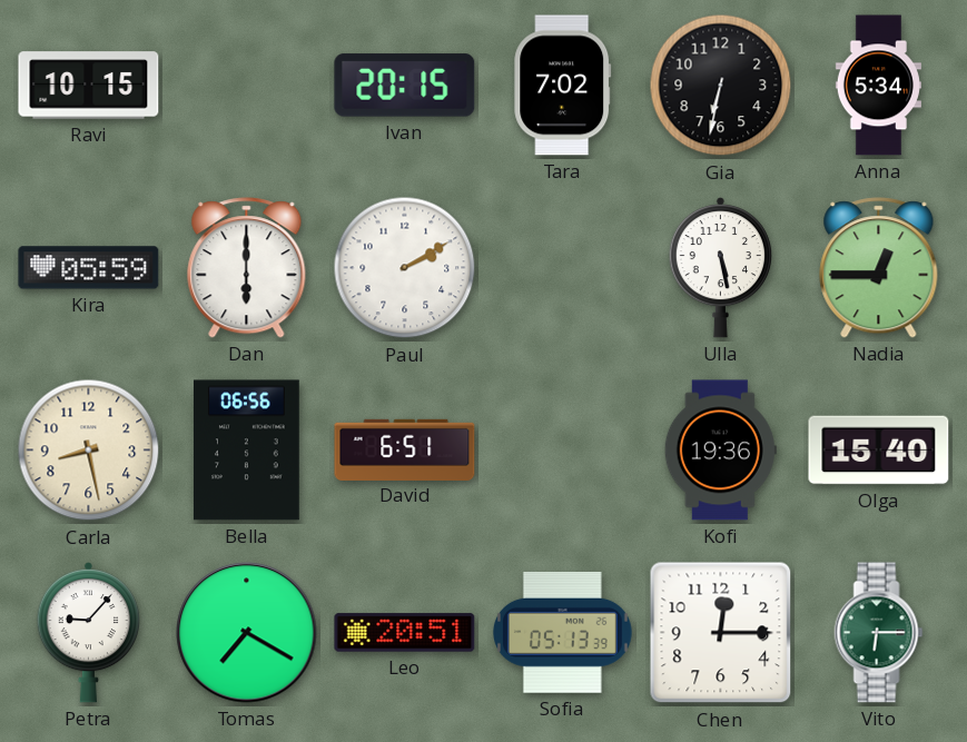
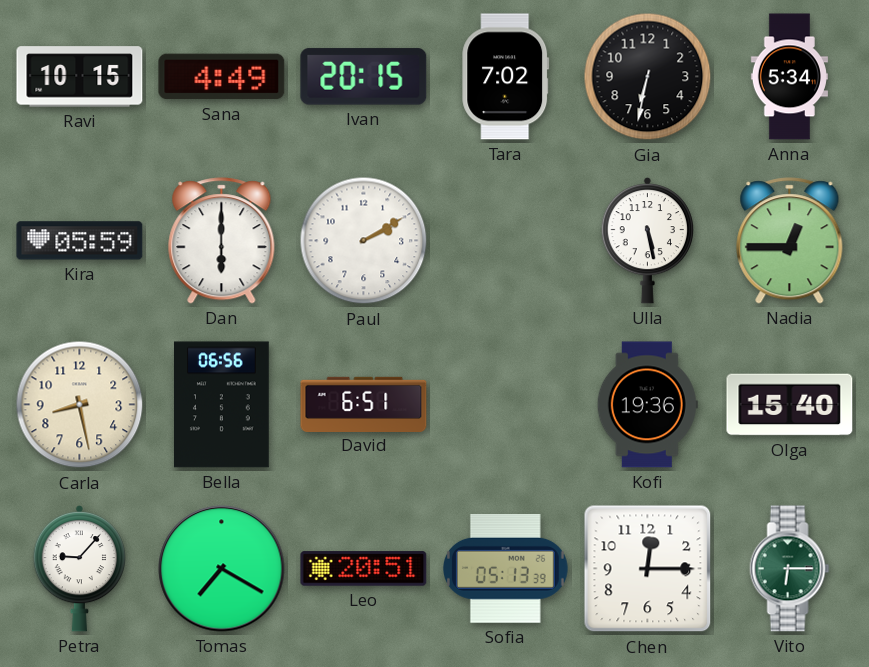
Sana: none -> 4:49 (222, 77)
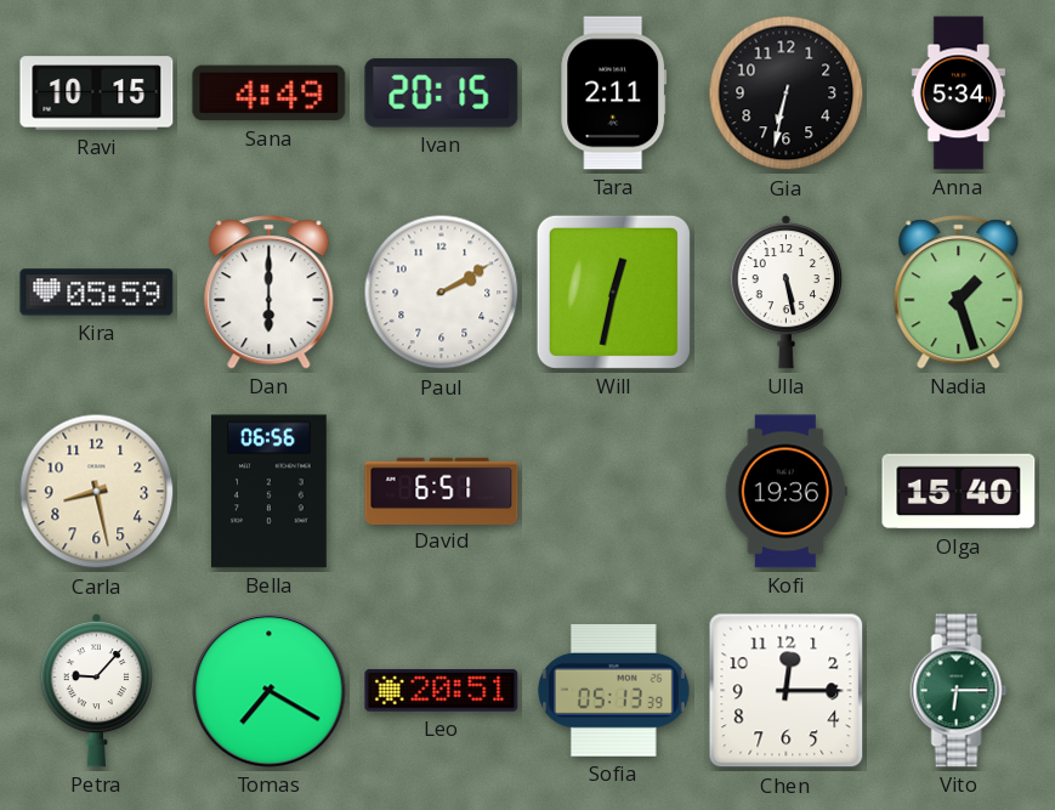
Tara: 7:02 -> 2:11 (614, 94)
Will: none -> 12:32 (613, 291)
Nadia: 12:45 -> 1:27 (959, 293)
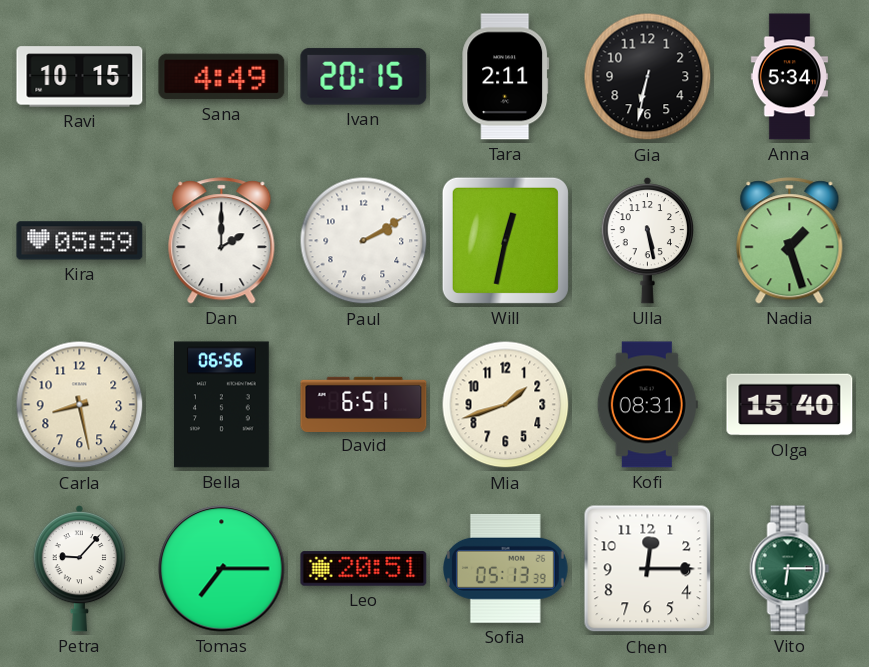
Dan: 6:00 -> 2:00 (222, 241)
Mia: none -> 1:42 (506, 405)
Kofi: 19:36 -> 08:31 (647, 405)
Tomas: 7:20 -> 7:15 (222, 569)
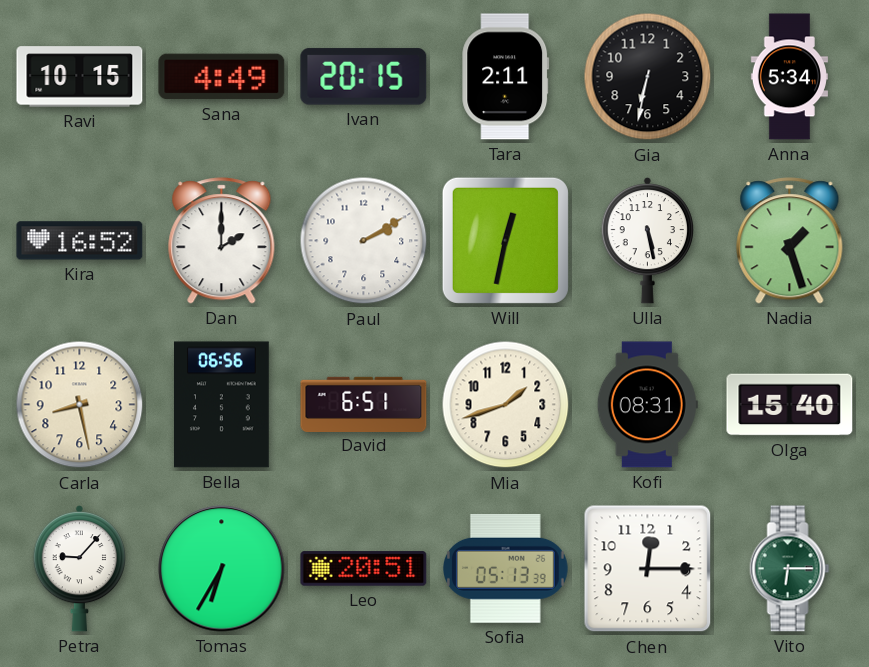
Kira: 05:59 -> 16:52 (80, 241)
Tomas: 7:15 -> 6:35 (222, 569)
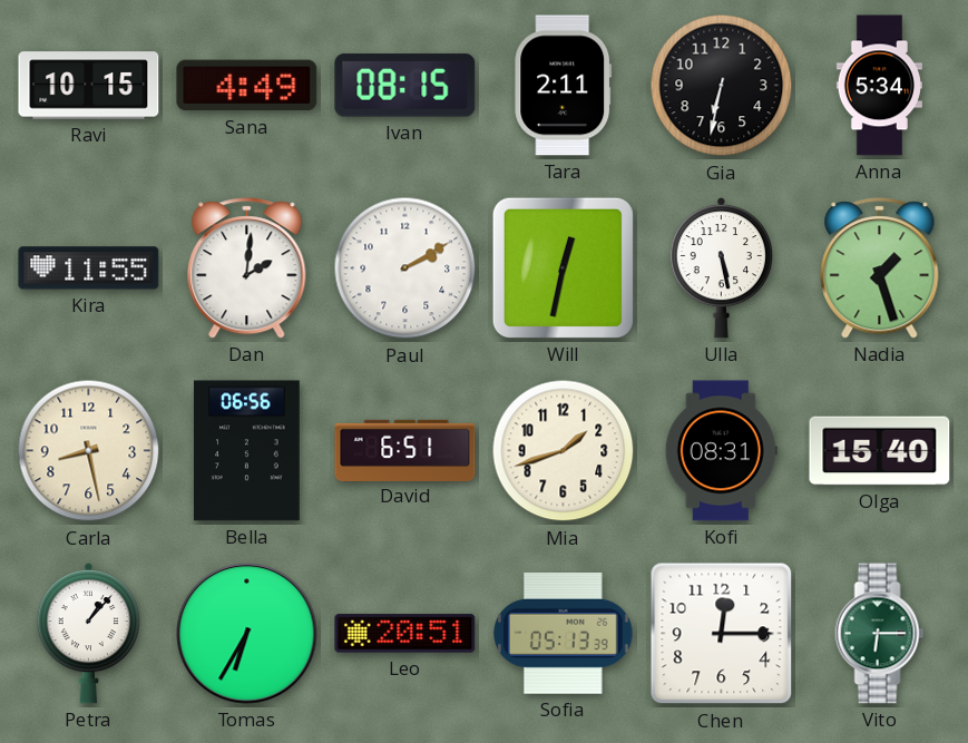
Ivan: 20:15 -> 08:15 (405, 86)
Kira: 16:52 -> 11:55 (89, 268)
Dan: 2:00 -> 2:01 (247, 268)
Petra: 9:07 -> 1:07 (88, 633)
